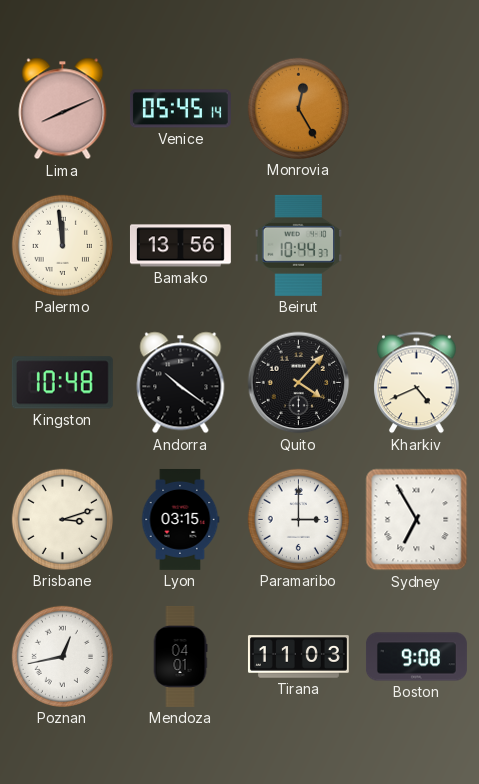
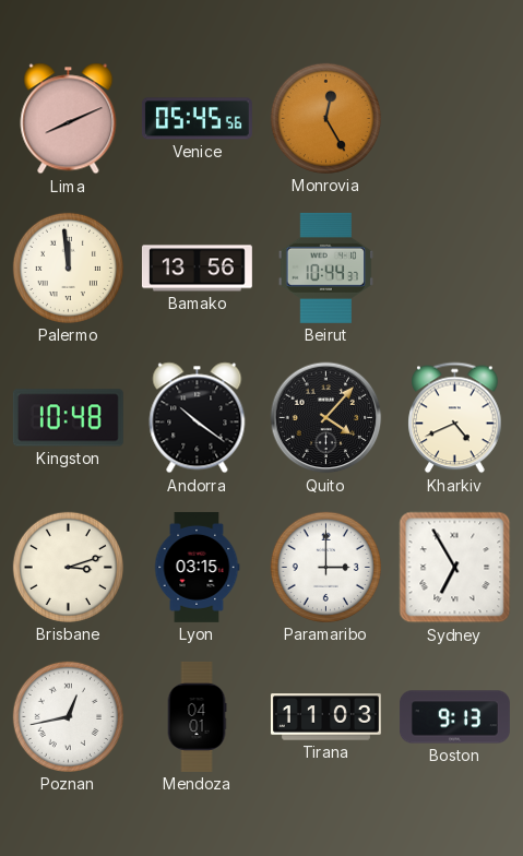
Venice: 05:45:14 -> 05:45:56 (197, 119)
Boston: 9:08 -> 9:13 (454, 717)
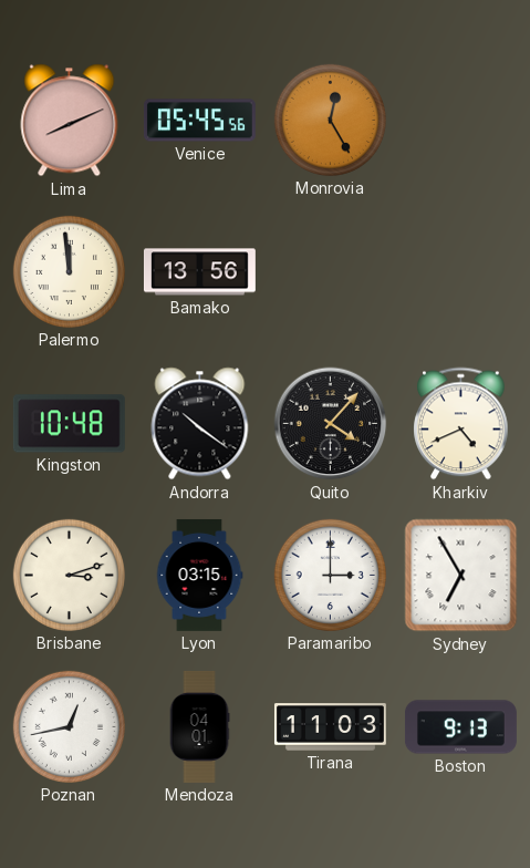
Beirut: 10:44 -> none (325, 267)
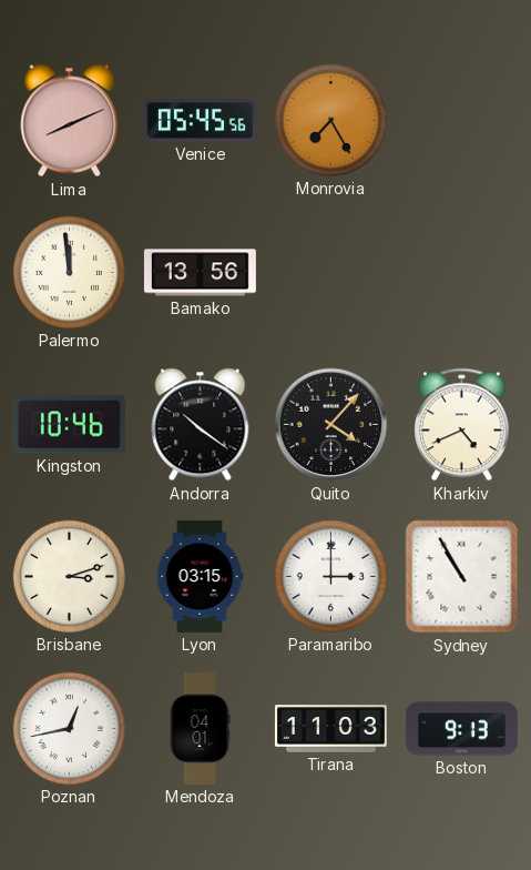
Monrovia: 12:25 -> 7:25 (330, 120)
Kingston: 10:48 -> 10:46 (69, 425)
Sydney: 6:55 -> 10:55 (462, 577)
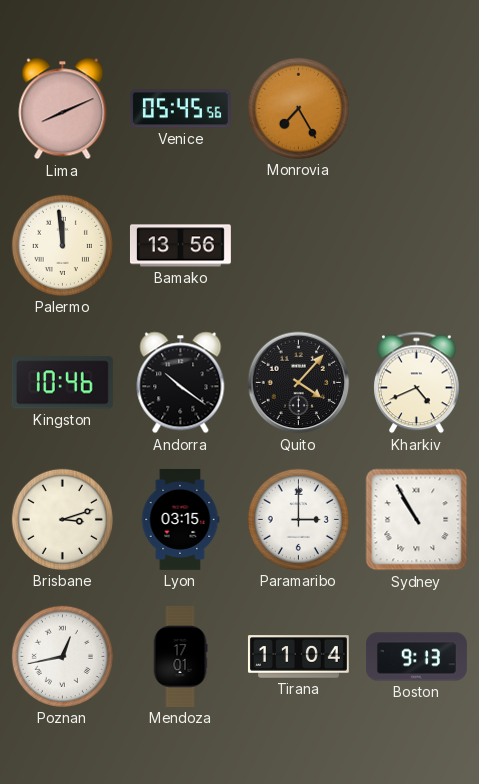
Mendoza: 04:01 -> 17:01 (180, 656)
Tirana: 11:03 -> 11:04 (298, 657)
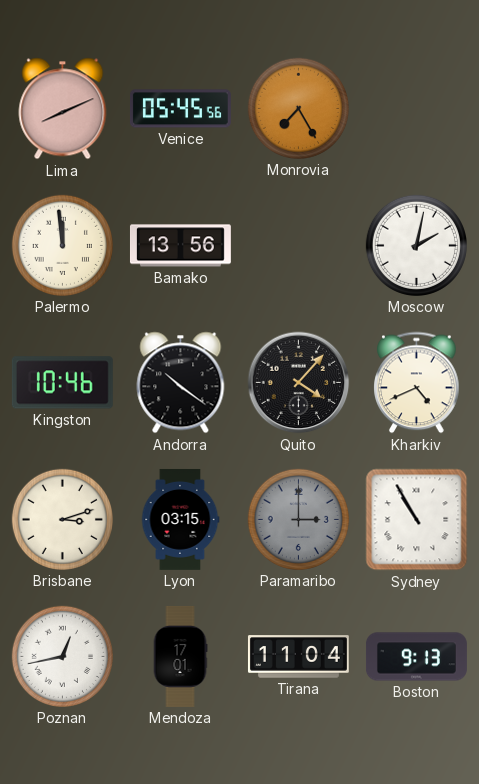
Moscow: none -> 2:02 (416, 245)
Paramaribo dial: white -> grey (298, 519)
